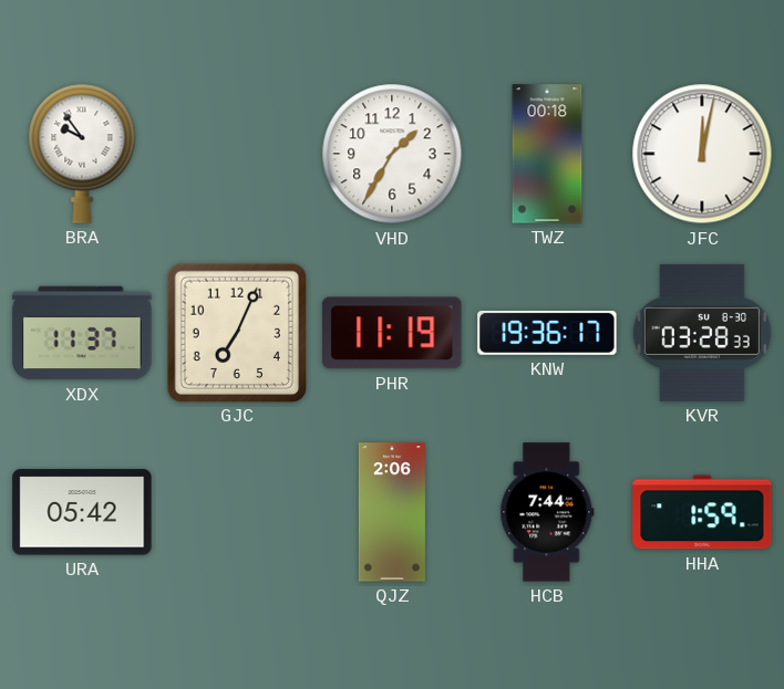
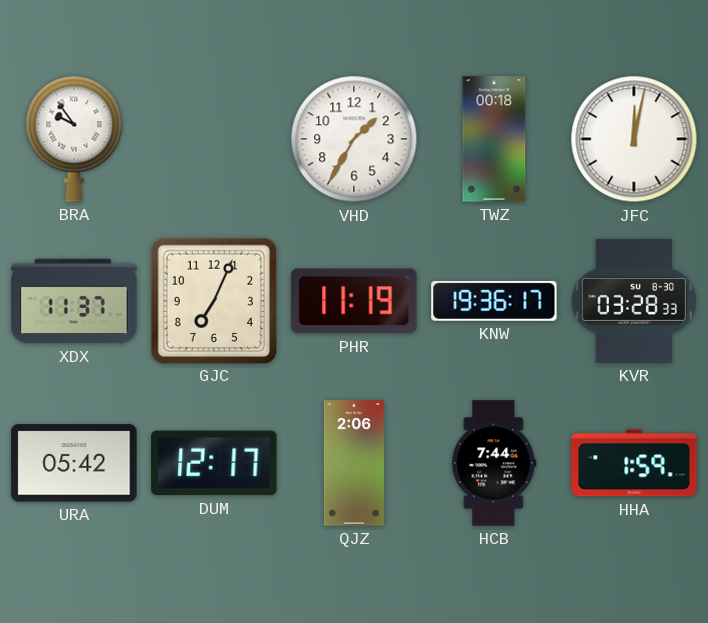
DUM: none -> 12:17 (214, 463)
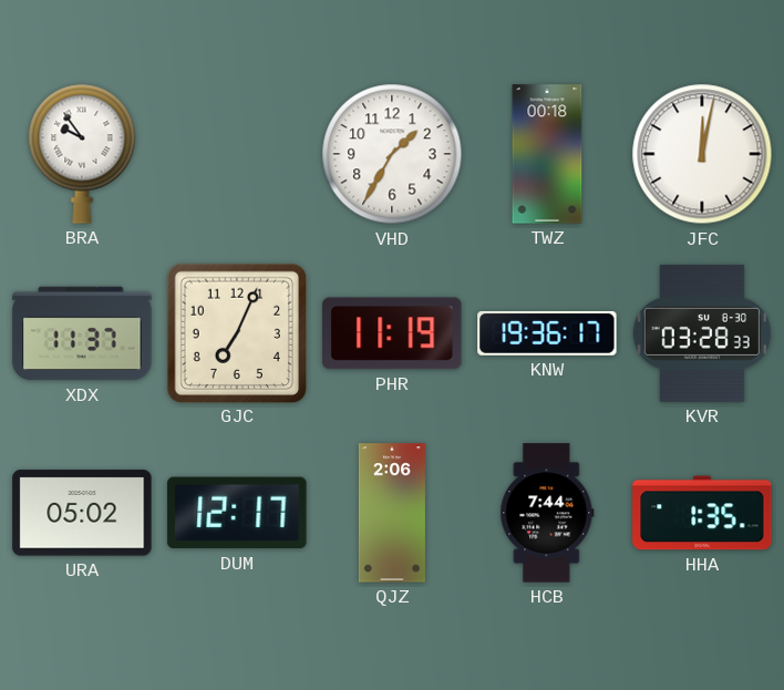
URA: 05:42 -> 05:02 (82, 513)
HHA: 1:59 -> 1:35 (702, 513)
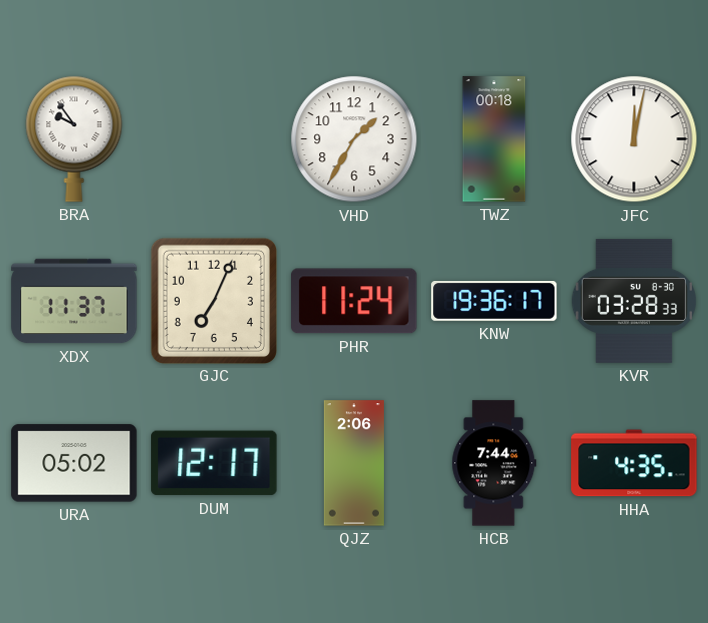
PHR: 11:19 -> 11:24 (354, 301)
HHA: 1:35 -> 4:35 (634, 463)
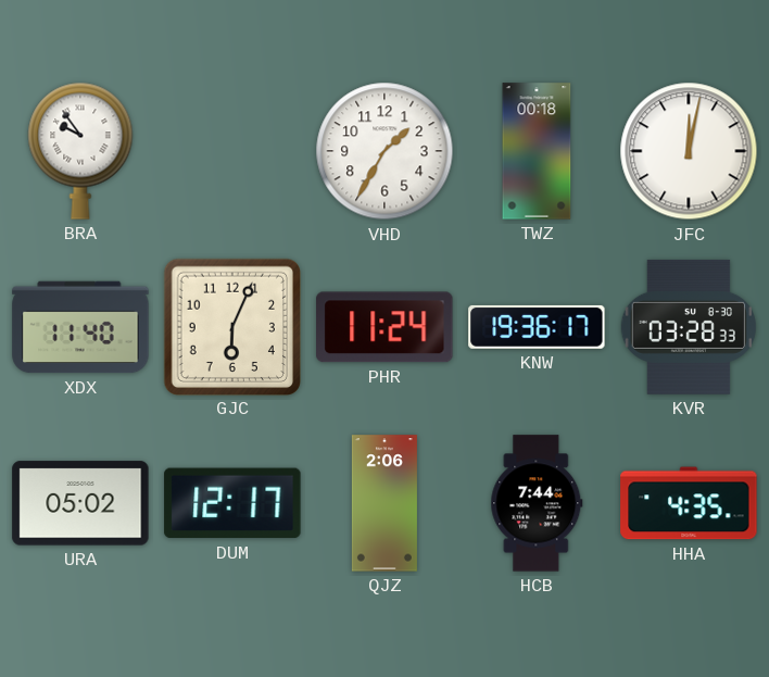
XDX: 11:37 -> 11:40 (80, 327)
GJC: 7:04 -> 6:04 (231, 326)
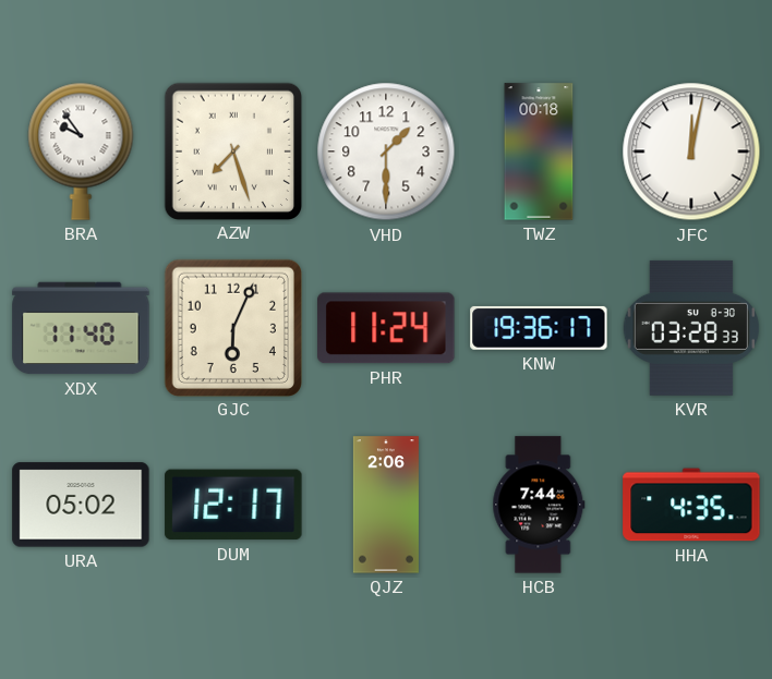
AZW: none -> 7:27 (232, 150)
VHD: 1:35 -> 1:30 (386, 151)
